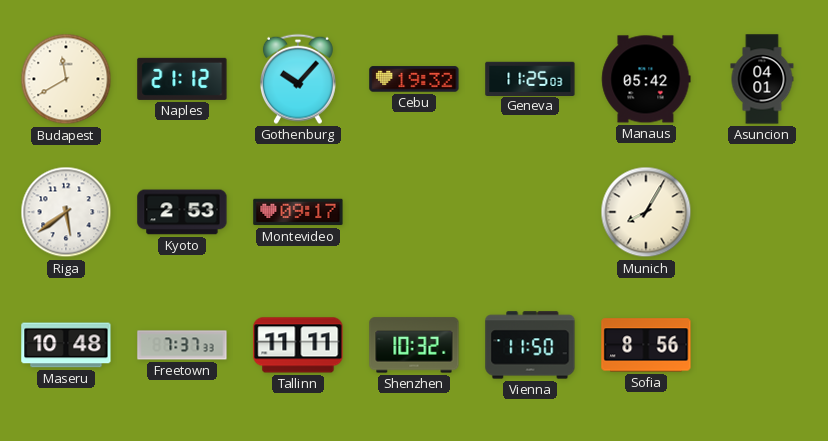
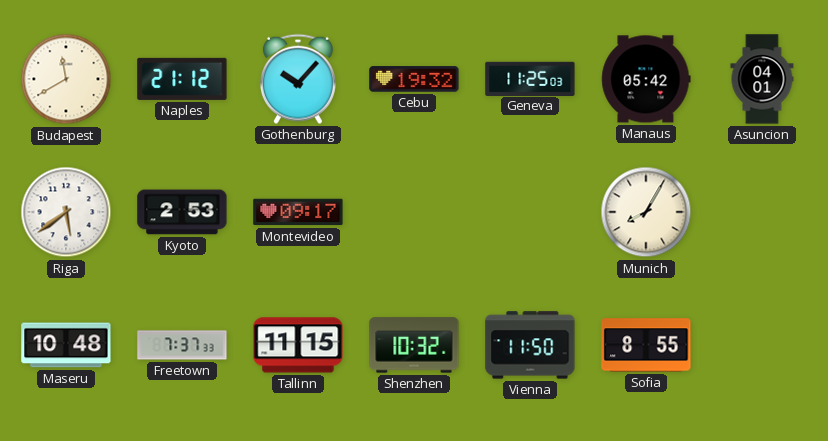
Tallinn: 11:11 -> 11:15 (298, 345)
Sofia: 8:56 -> 8:55 (646, 345)
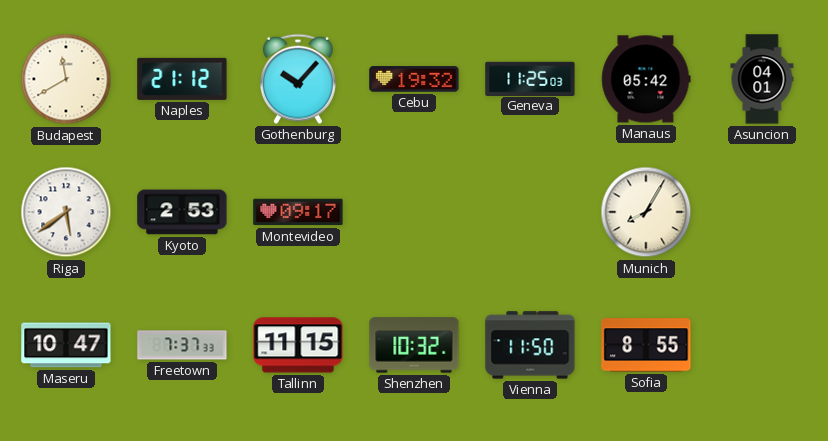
Maseru: 10:48 -> 10:47 (66, 345)
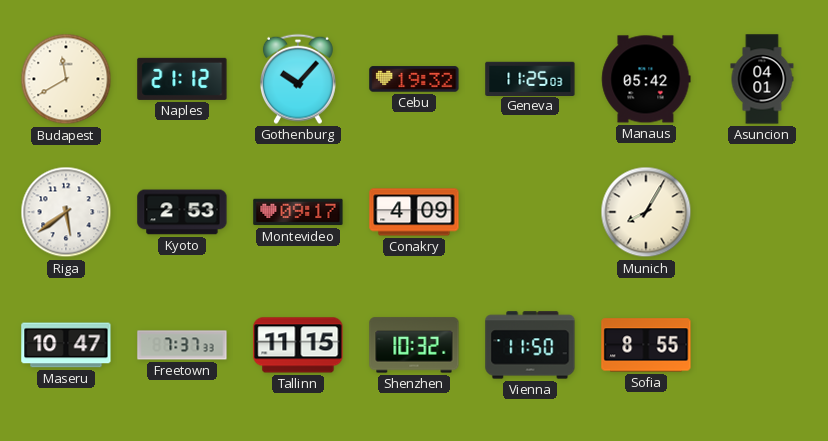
Conakry: none -> 4:09 (414, 212)
